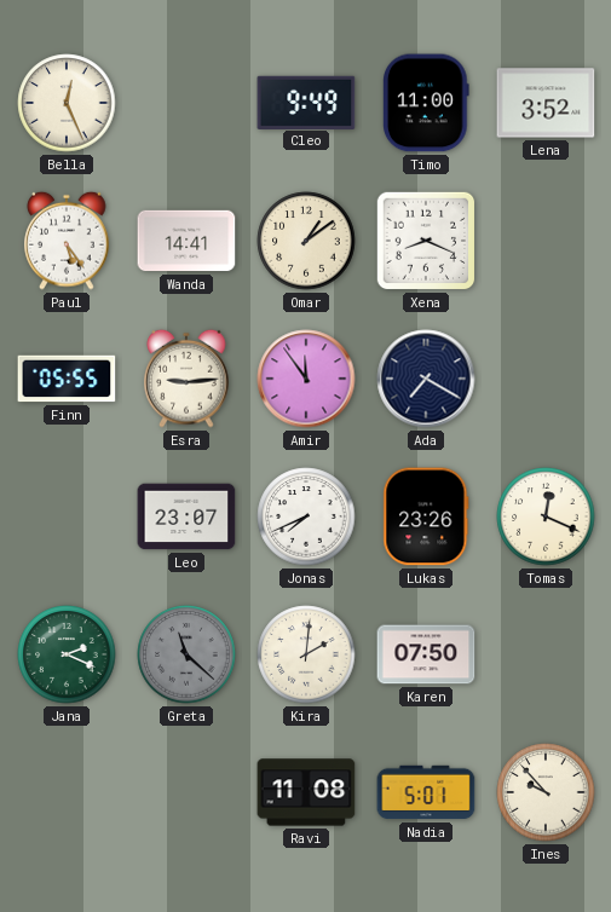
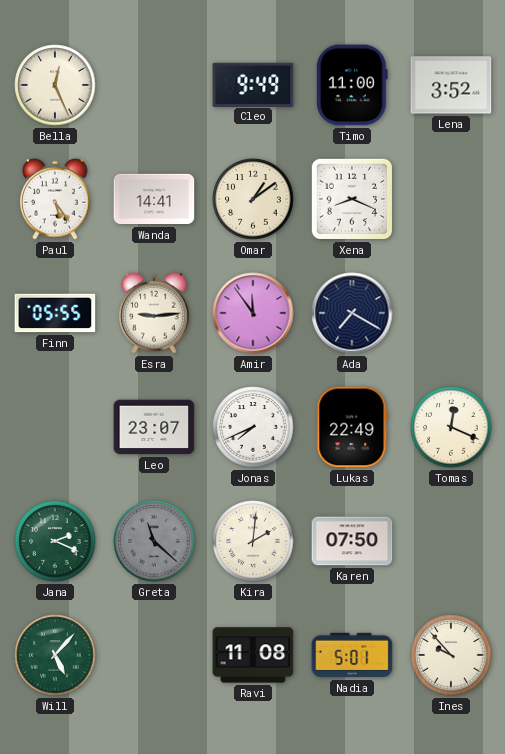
Lukas: 23:26 -> 22:49 (352, 427)
Will: none -> 5:07 (55, 655)
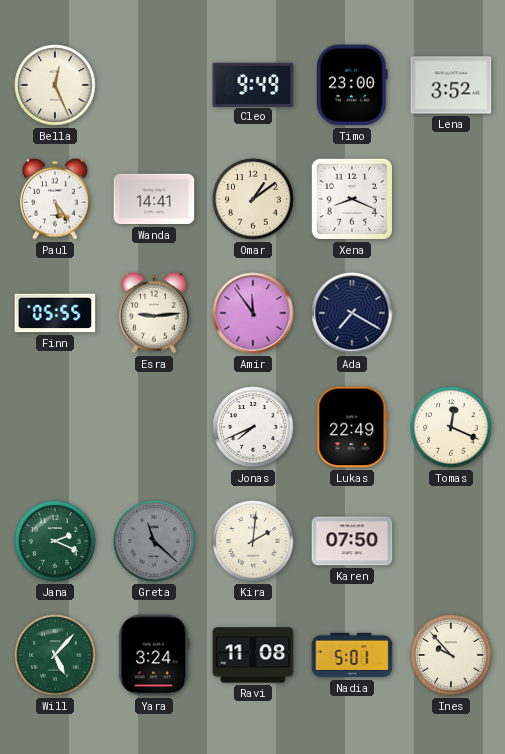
Timo: 11:00 -> 23:00 (353, 85)
Leo: 23:07 -> none (154, 427)
Yara: none -> 3:24 (154, 655)
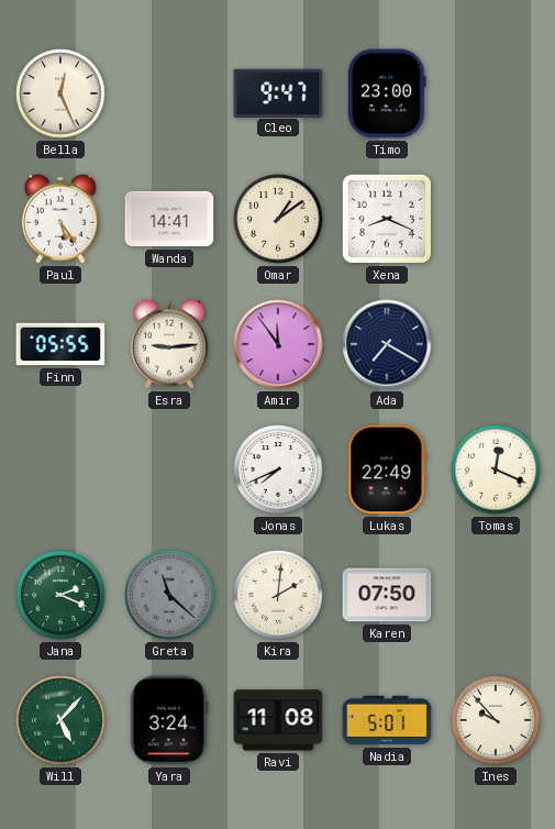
Cleo: 9:49 -> 9:47 (278, 92)
Lena: 3:52 -> none (451, 85)
